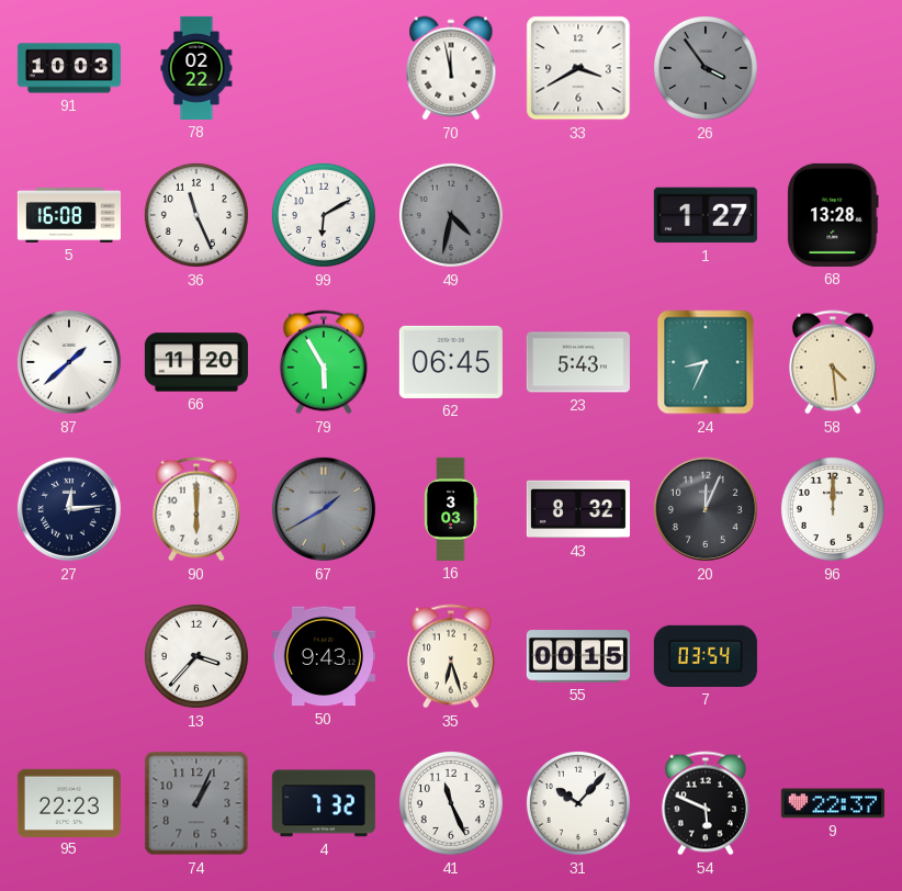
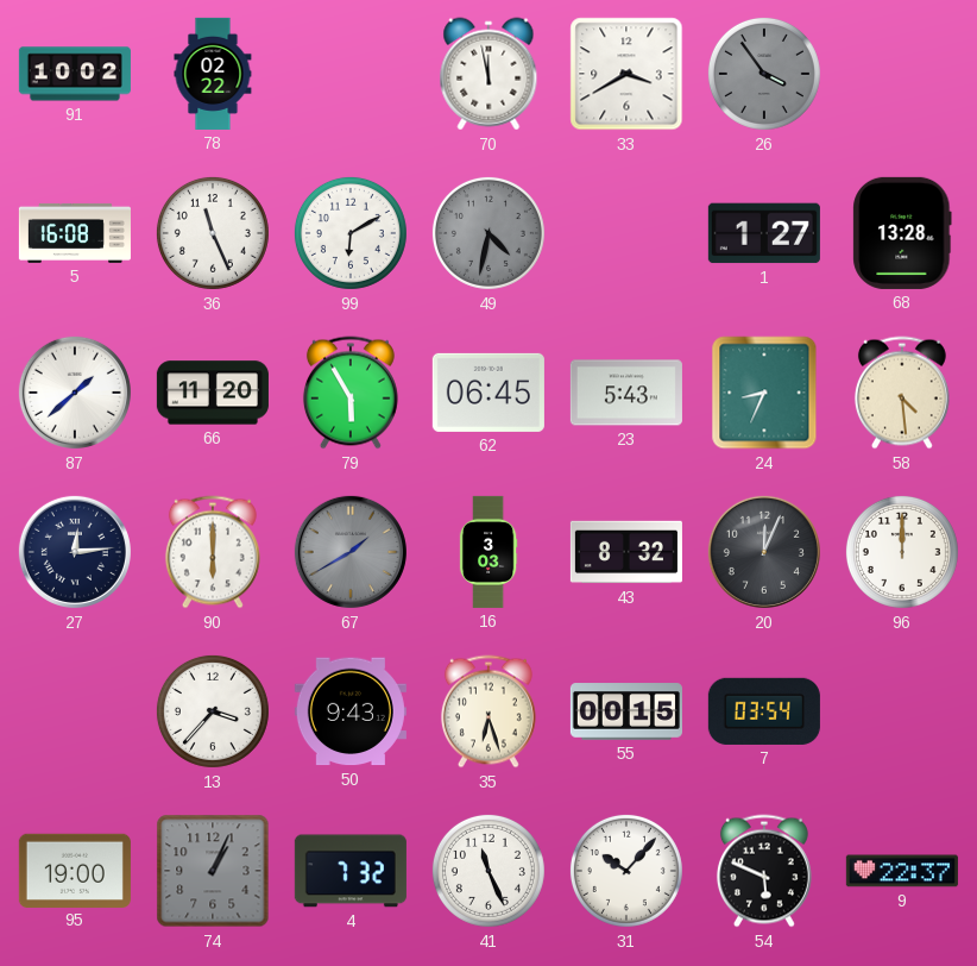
91: 10:03 -> 10:02 (75, 74)
95: 22:23 -> 19:00 (75, 870)
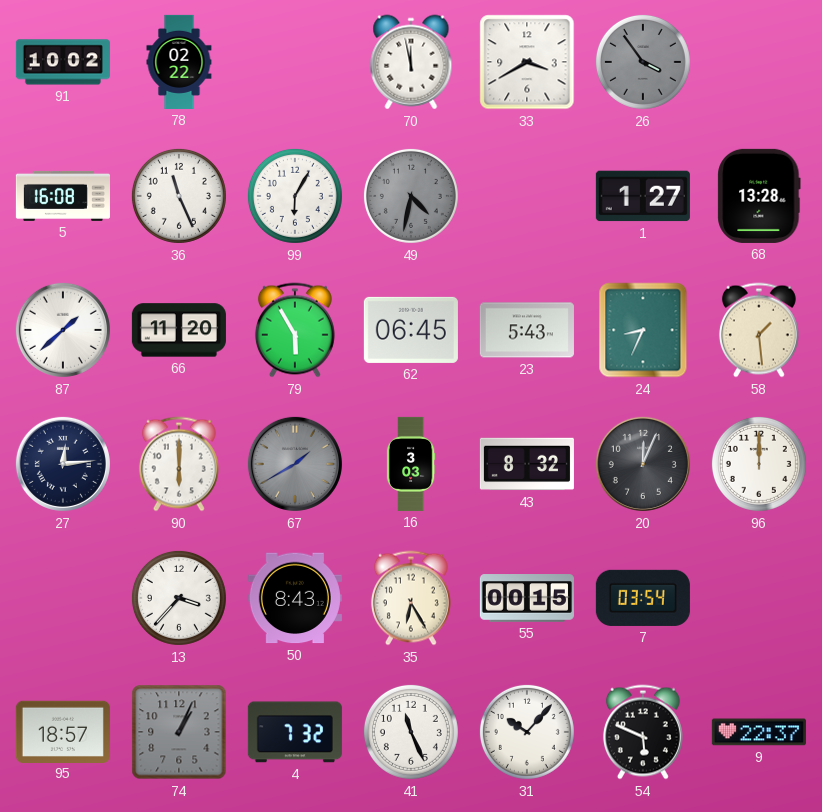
99: 6:10 -> 6:05 (295, 196)
58: 4:29 -> 1:29 (759, 330)
50: 9:43 -> 8:43 (295, 598)
35: 6:27 -> 6:25 (411, 598)
95: 19:00 -> 18:57 (63, 731)
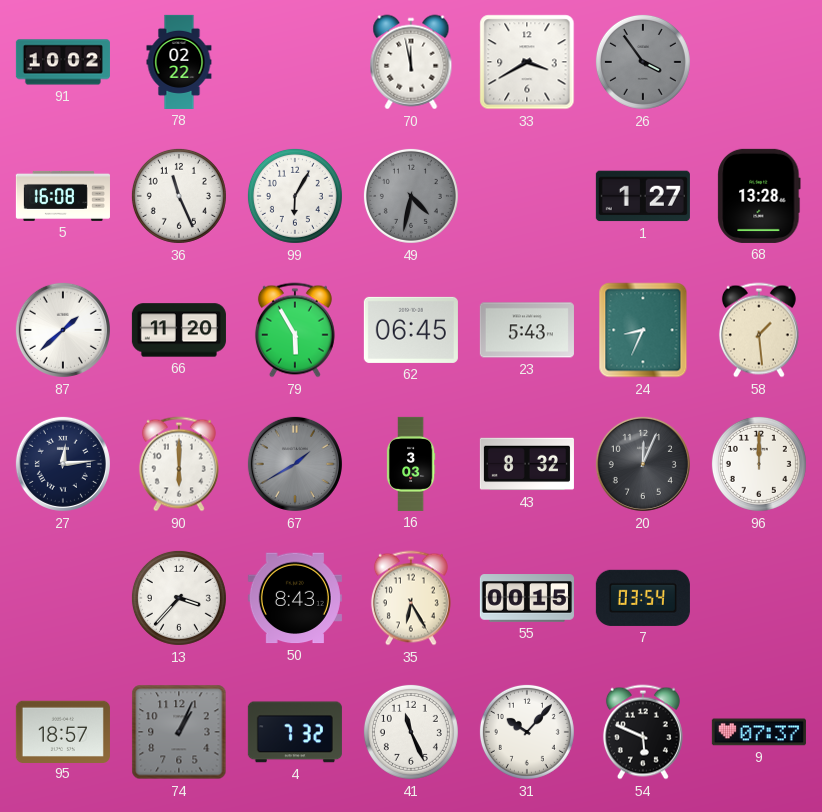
9: 22:37 -> 07:37 (759, 732)
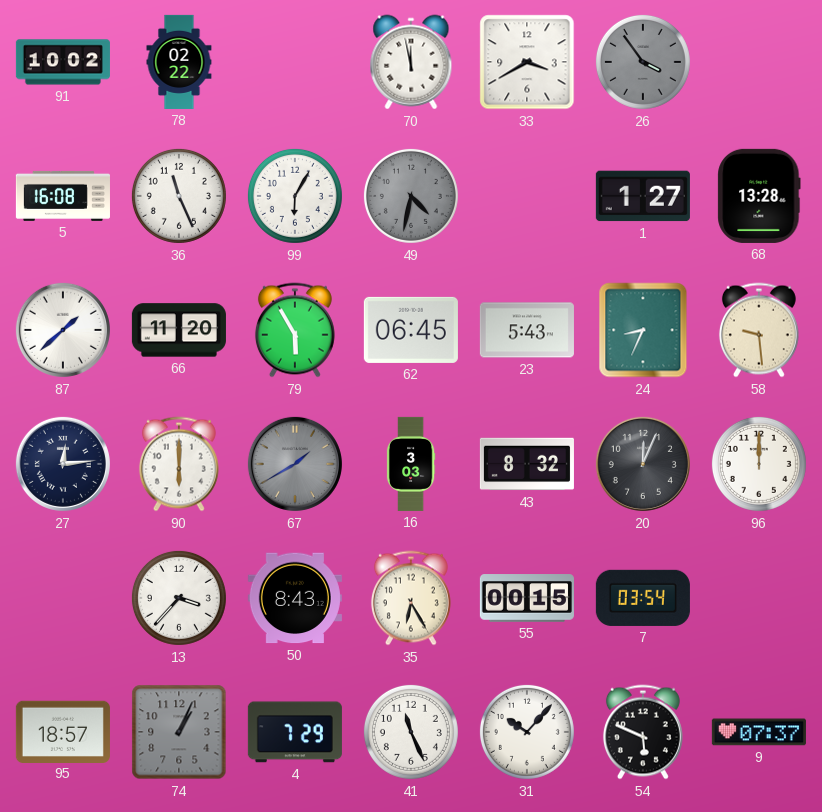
58: 1:29 -> 9:29 (759, 330)
4: 7:32 -> 7:29 (295, 732)
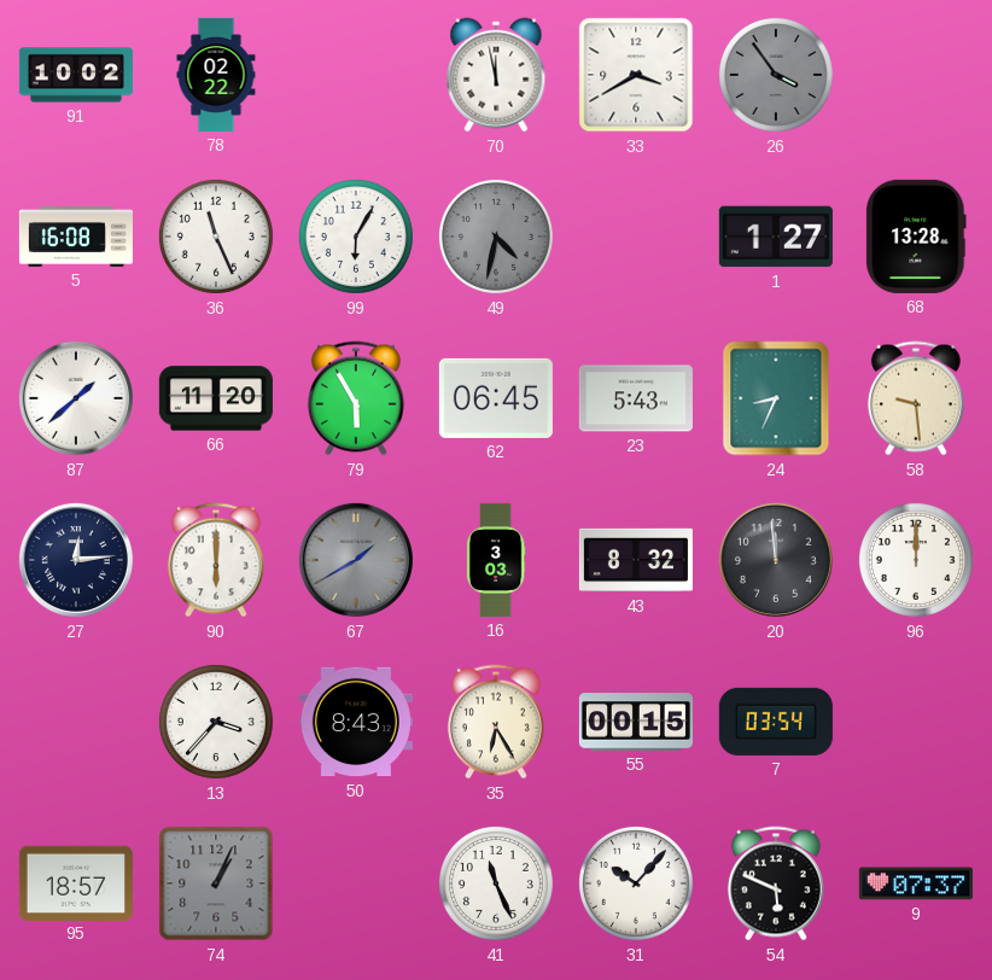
20: 12:04 -> 11:59 (776, 560)
4: 7:29 -> none (295, 732)
